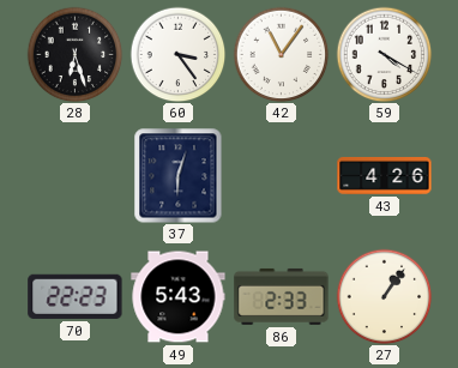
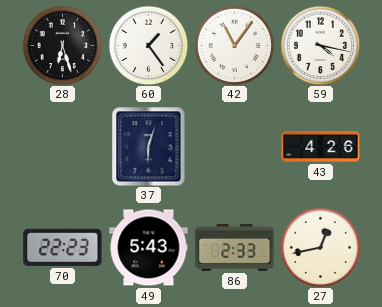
60: 3:24 -> 1:24 (148, 45)
59: 4:20 -> 4:17 (320, 45)
27: 1:06 -> 12:43 (320, 247)
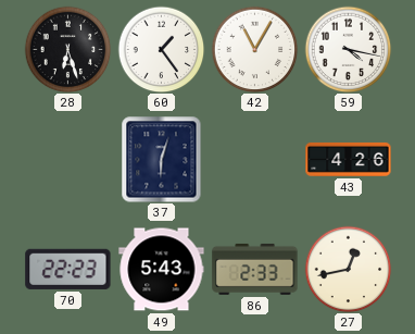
42: 11:06 -> 11:05 (254, 49)
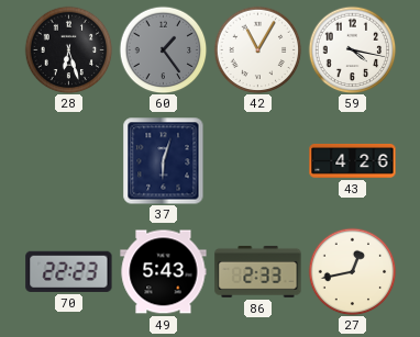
60 dial: white -> grey (163, 49)
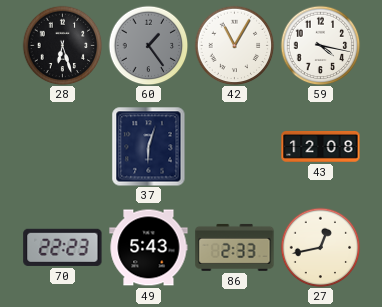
43: 4:26 -> 12:08 (321, 146)
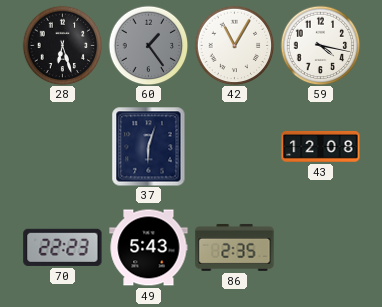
86: 2:33 -> 2:35 (235, 247)
27: 12:43 -> none (320, 247)
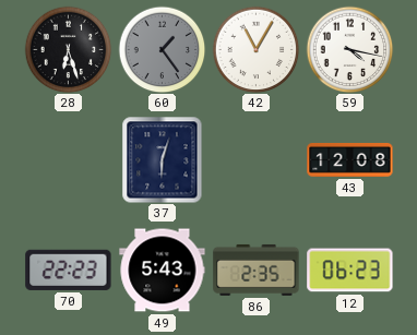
12: none -> 06:23 (350, 271)
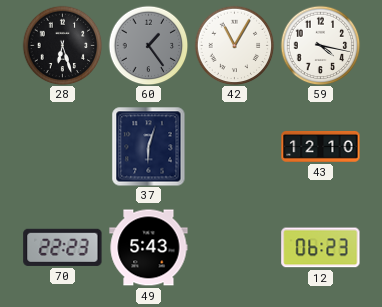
43: 12:08 -> 12:10 (321, 146)
86: 2:35 -> none (257, 270)
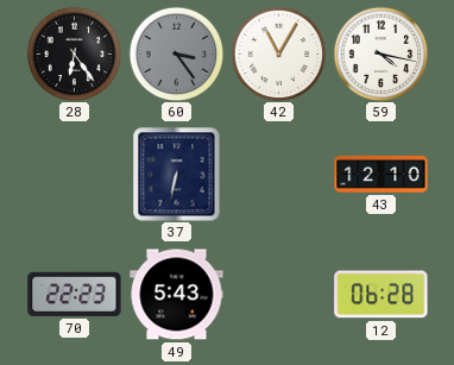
28: 6:27 -> 6:24 (74, 54)
60: 1:24 -> 3:24 (176, 54)
37: 6:03 -> 6:32 (177, 174)
12: 06:23 -> 06:28 (382, 295)
